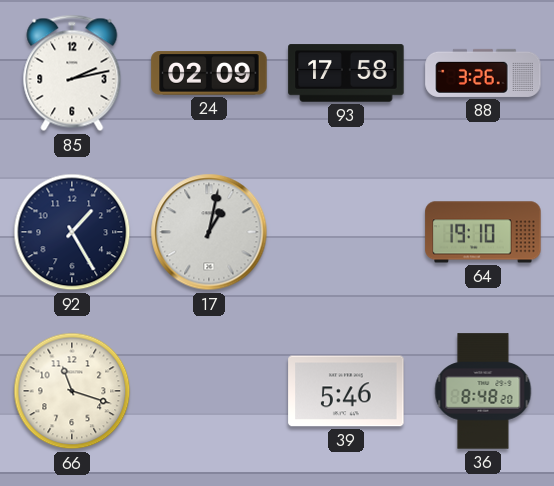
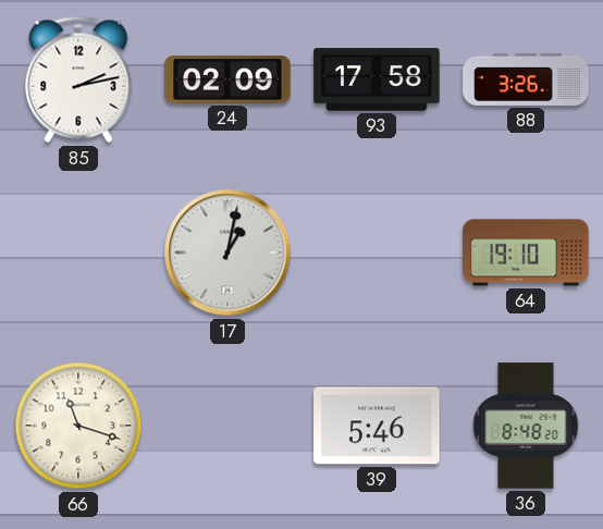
92: 1:25 -> none (72, 232)
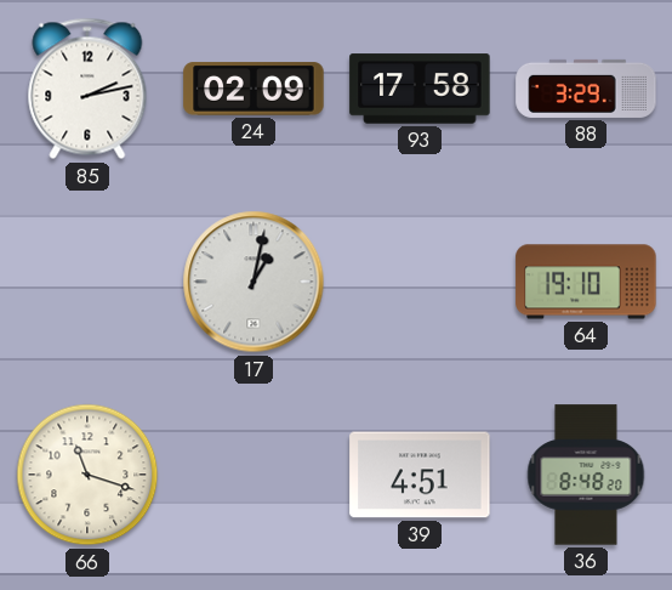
88: 3:26 -> 3:29 (586, 89)
39: 5:46 -> 4:51 (420, 475)
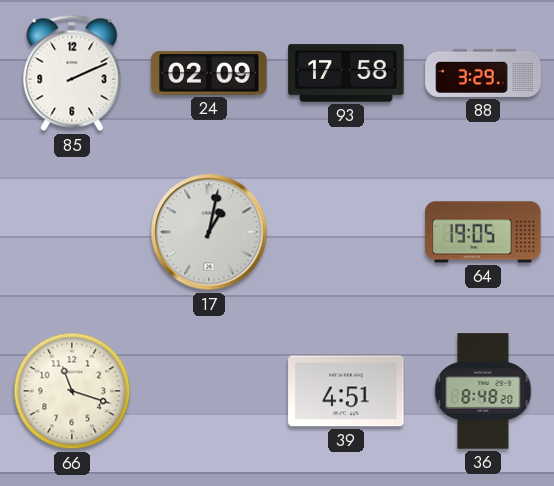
85: 2:13 -> 2:11 (72, 73)
64: 19:10 -> 19:05 (483, 232)
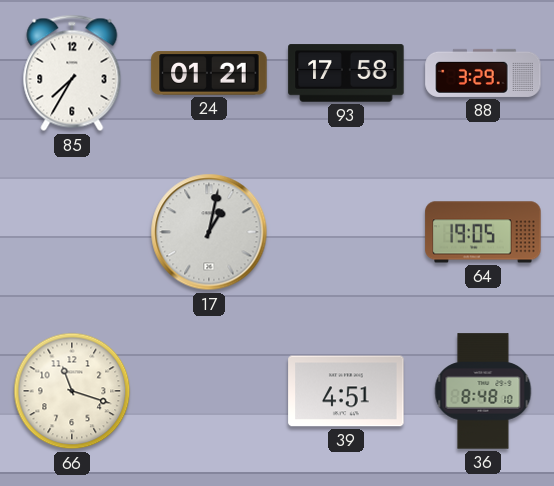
85: 2:11 -> 7:35 (72, 73)
24: 02:09 -> 01:21 (209, 73)
36: 8:48:20 -> 8:48:10 (483, 391)
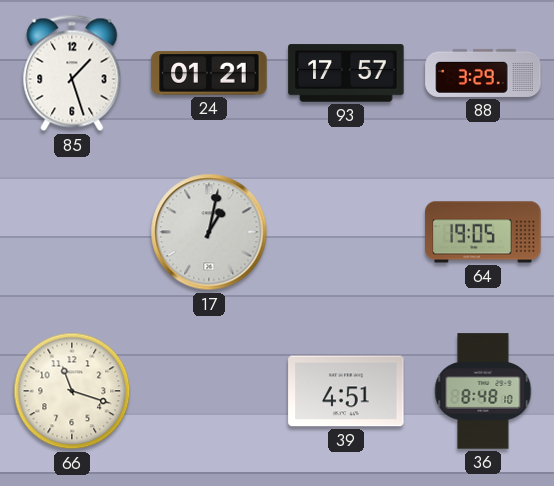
85: 7:35 -> 1:27 (72, 73)
93: 17:58 -> 17:57 (346, 73)
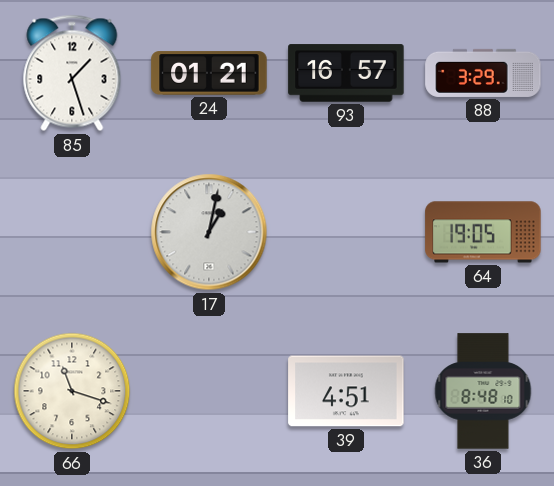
93: 17:57 -> 16:57 (346, 73)
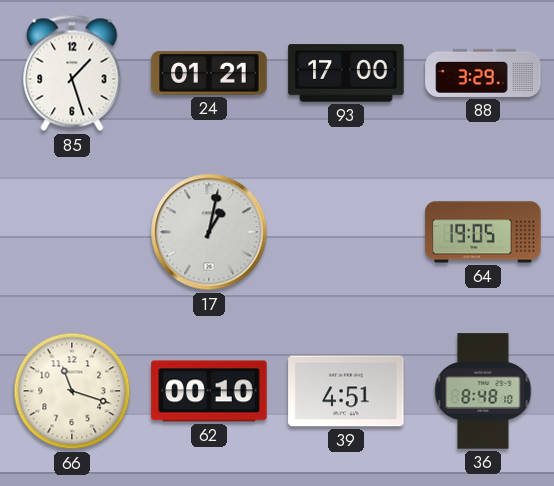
93: 16:57 -> 17:00 (346, 73)
62: none -> 00:10 (209, 391)
